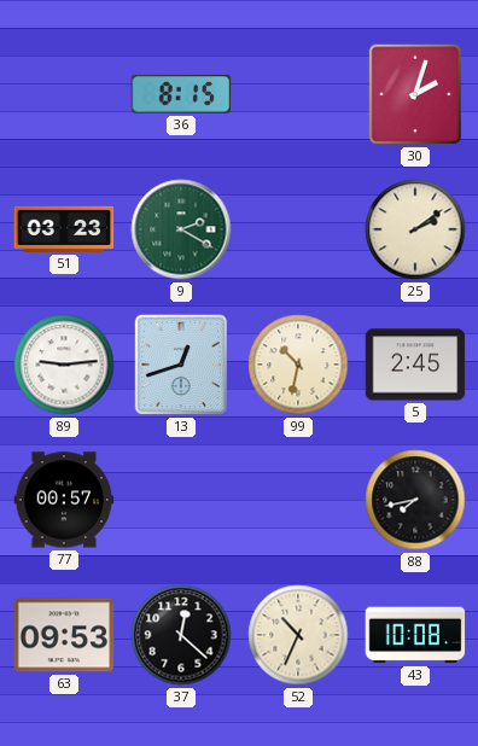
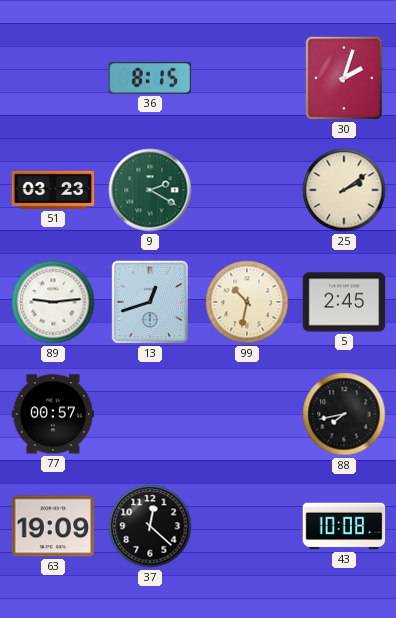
63: 09:53 -> 19:09 (53, 526)
52: 10:34 -> none (298, 635)
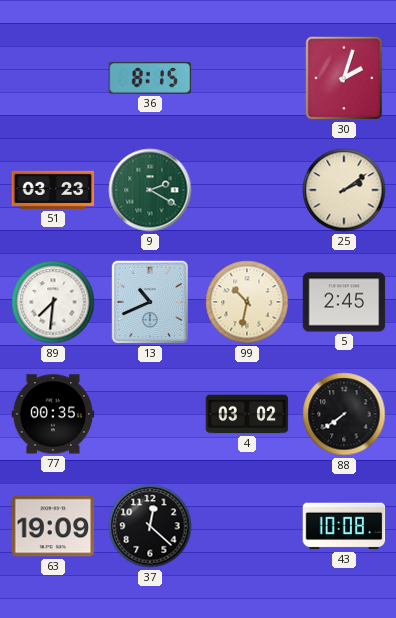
89: 9:14 -> 7:31 (53, 302)
13: 12:42 -> 10:41 (150, 302)
77: 00:57 -> 00:35 (53, 414)
4: none -> 03:02 (247, 414)
88: 7:43 -> 7:39 (344, 414)
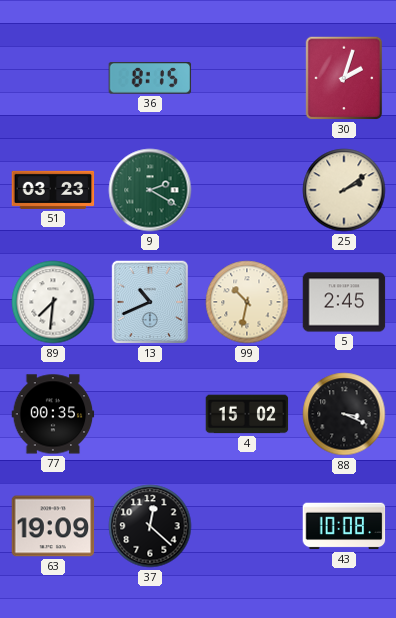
4: 03:02 -> 15:02 (247, 414)
88: 7:39 -> 3:19 (344, 414)
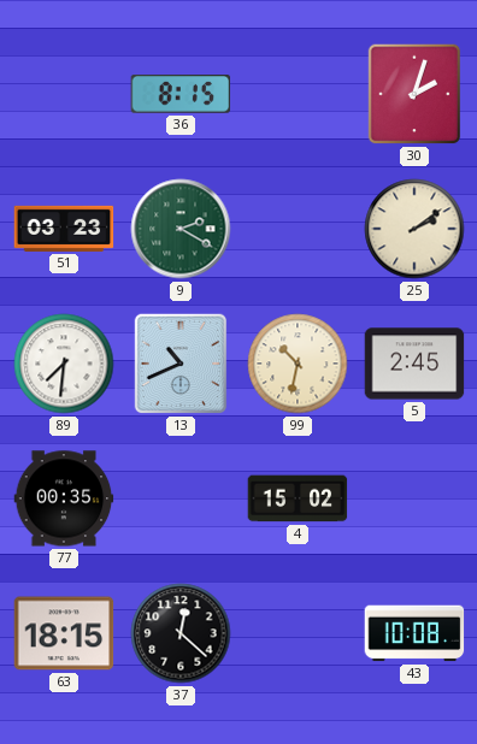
88: 3:19 -> none (344, 414)
63: 19:09 -> 18:15 (64, 633)
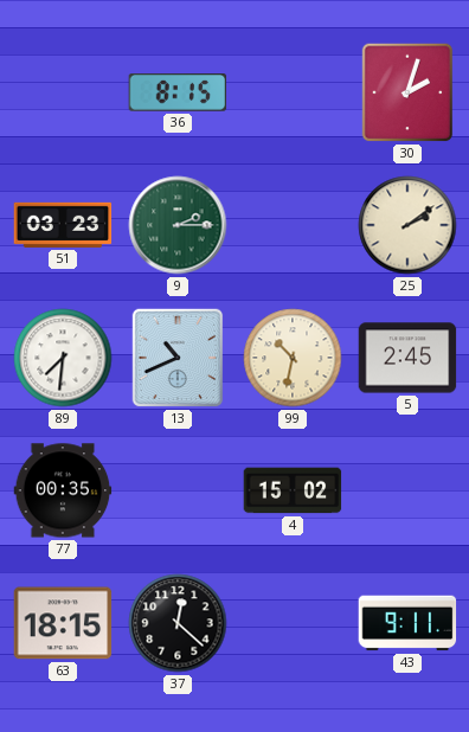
9: 2:20 -> 2:15 (178, 225)
43: 10:08 -> 9:11 (407, 623)
